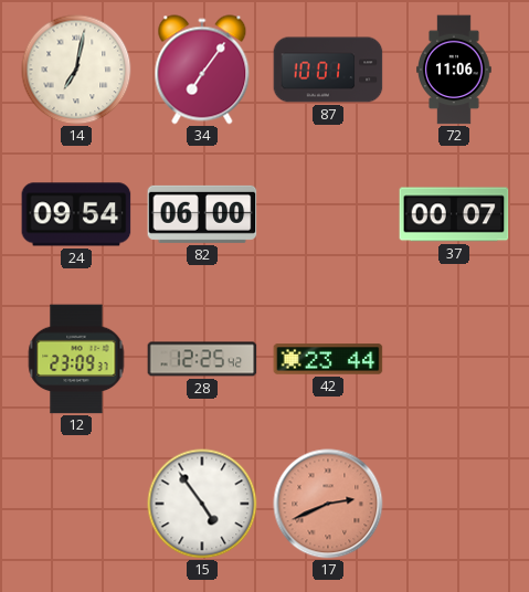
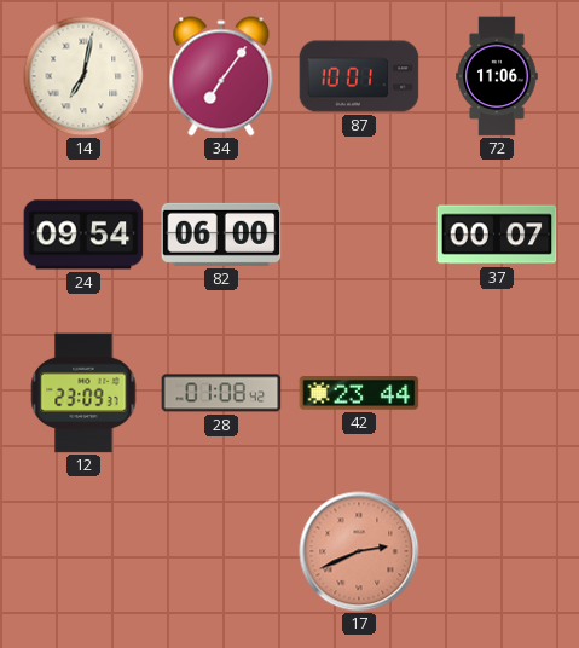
28: 12:25 -> 01:08 (221, 393)
15: 4:54 -> none (202, 504)
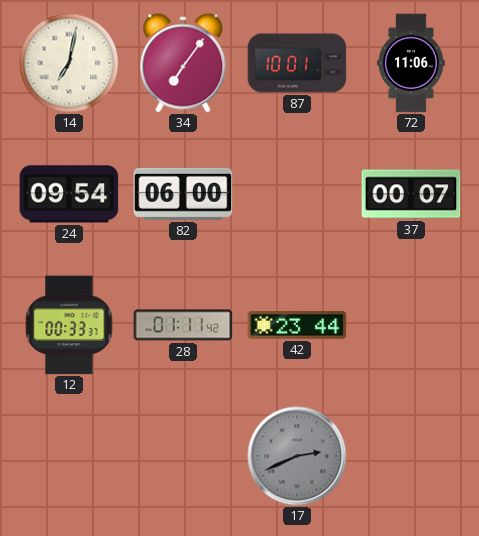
12: 23:09 -> 00:33 (69, 325)
28: 01:08 -> 01:11 (183, 325)
17 dial: salmon -> grey (297, 456)
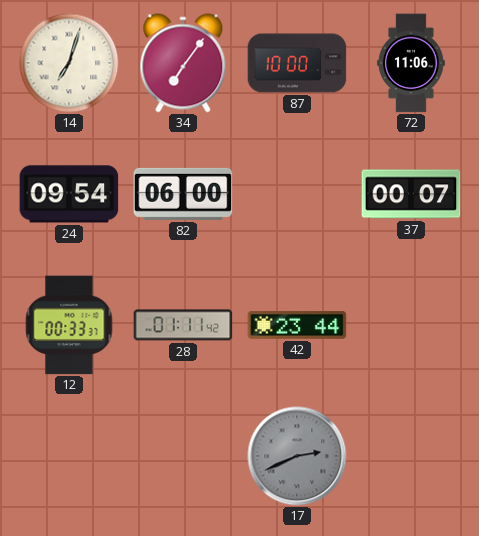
14: 7:02 -> 7:03 (69, 63)
87: 10:01 -> 10:00 (297, 63)
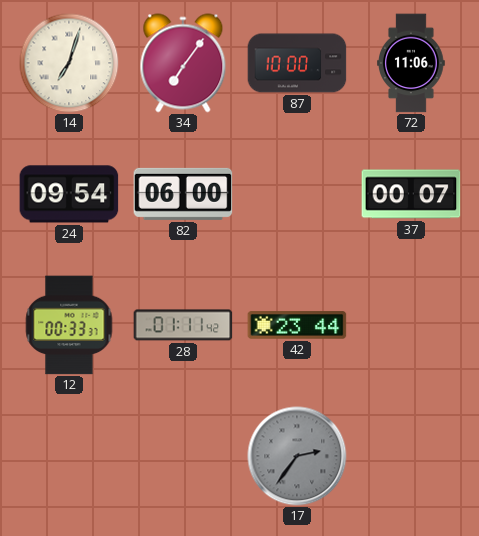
17: 2:41 -> 2:36 (297, 456)
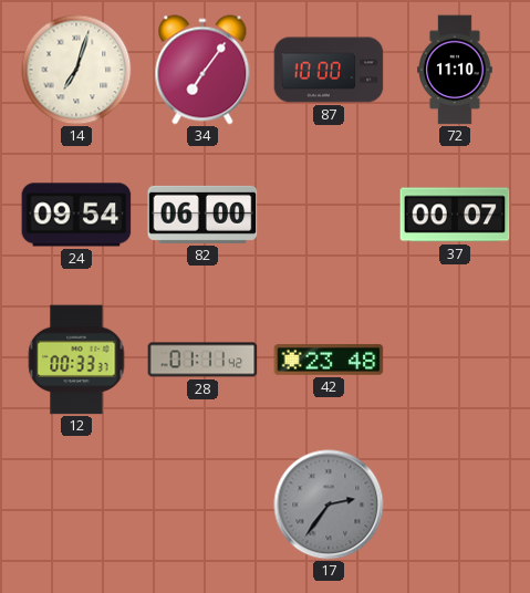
72: 11:06 -> 11:10 (456, 70)
42: 23:44 -> 23:48 (329, 360)
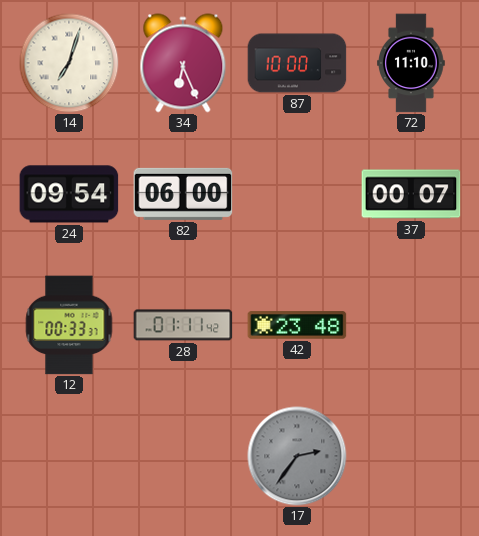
34: 7:06 -> 6:26 (183, 63)
